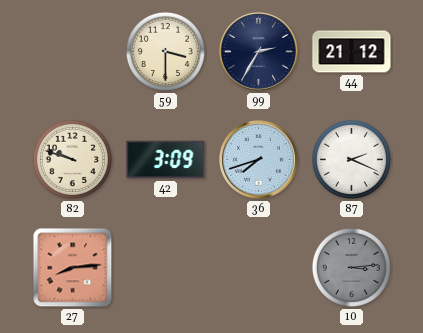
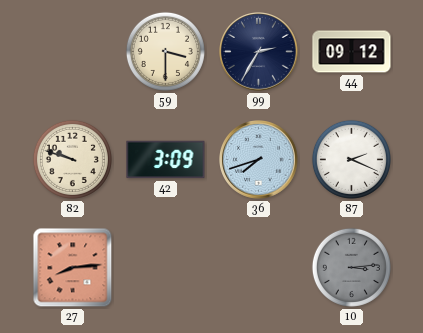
44: 21:12 -> 09:12 (352, 52)
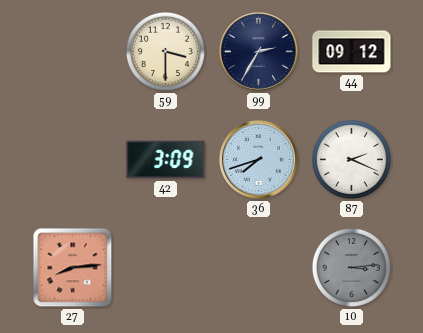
82: 9:48 -> none (72, 159)
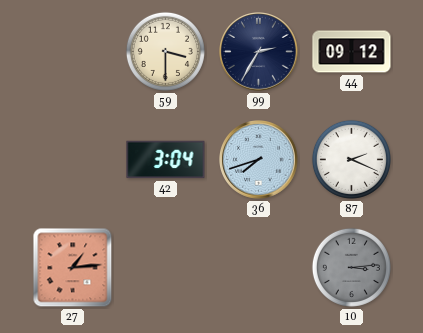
42: 3:09 -> 3:04 (166, 160)
27: 8:14 -> 1:14 (73, 268)
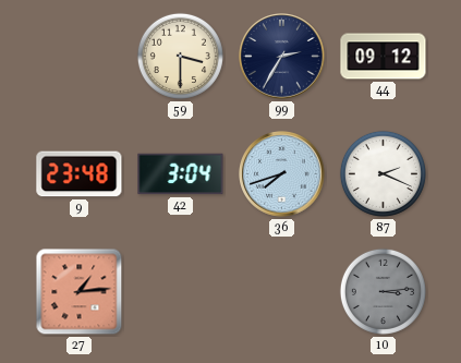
9: none -> 23:48 (80, 174)
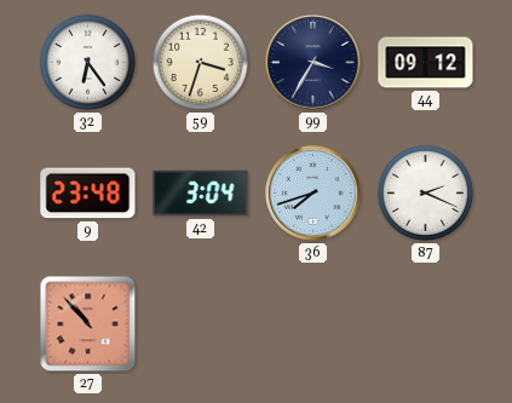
32: none -> 6:24 (87, 62)
59: 3:30 -> 3:33 (200, 62)
99: 2:35 -> 3:35 (313, 63)
27: 1:14 -> 10:53 (88, 324)
10: 3:14 -> none (383, 291)
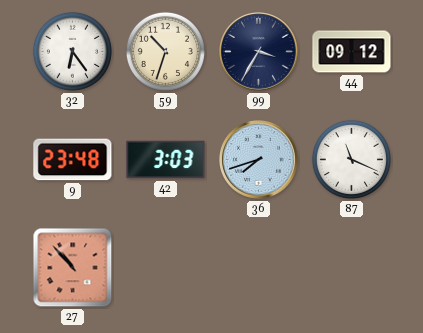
59: 3:33 -> 10:33 (165, 51)
42: 3:04 -> 3:03 (166, 160)
87: 2:19 -> 11:19 (351, 159)
